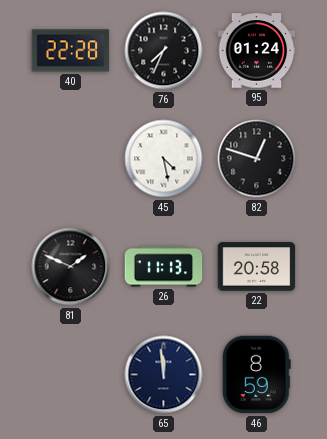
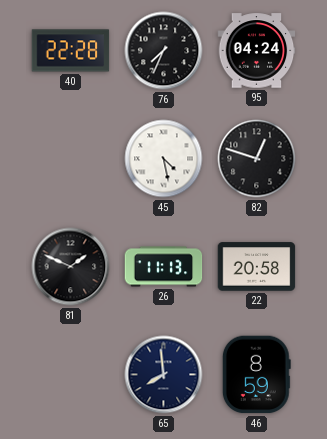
95: 01:24 -> 04:24 (257, 51)
65: 11:59 -> 7:59 (164, 375)
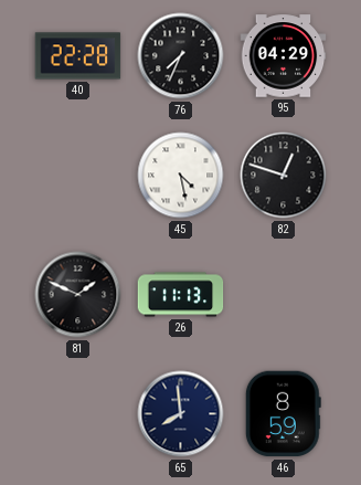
95: 04:24 -> 04:29 (284, 56)
22: 20:58 -> none (257, 267)
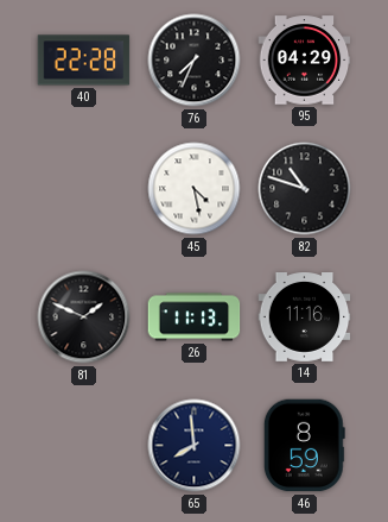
82: 12:48 -> 10:48 (305, 189)
14: none -> 11:16 (305, 317)
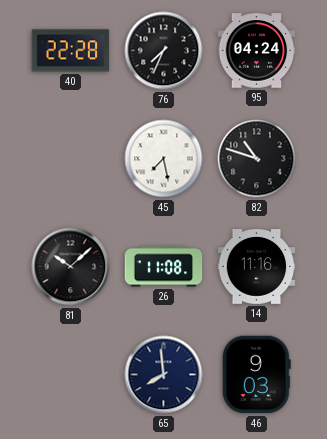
95: 04:29 -> 04:24 (257, 51)
45: 4:28 -> 7:28 (164, 159)
81: 1:49 -> 10:08 (71, 267)
26: 11:13 -> 11:08 (164, 267)
46: 8:59 -> 9:03 (256, 375)
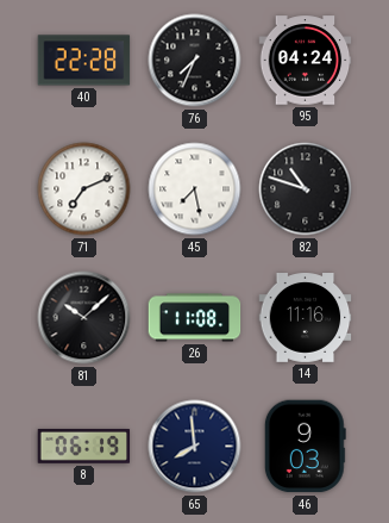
71: none -> 7:11 (84, 189)
8: none -> 06:19 (84, 446)
